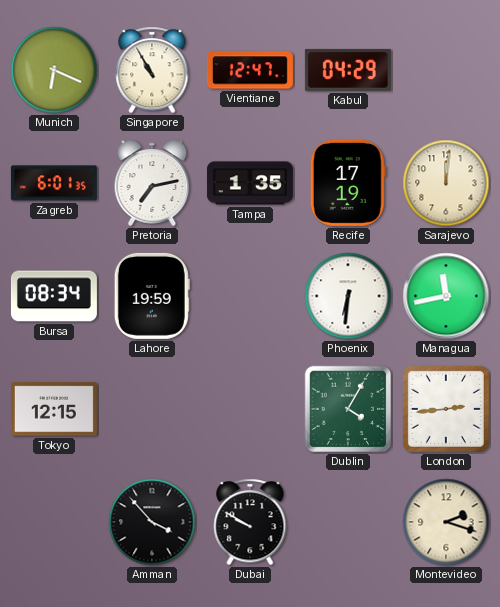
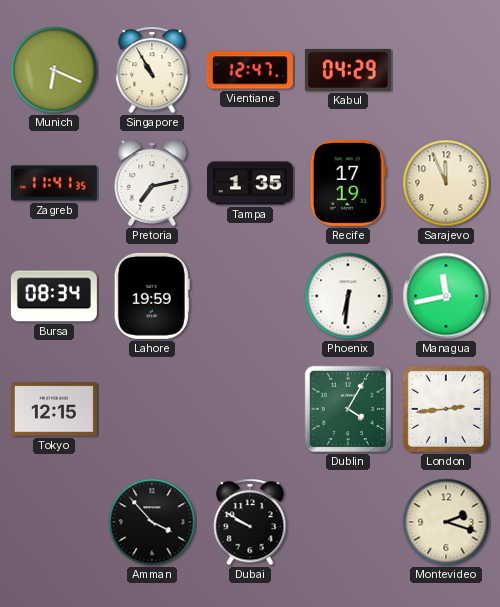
Zagreb: 6:01 -> 11:41 (54, 183)
Sarajevo: 12:01 -> 11:56 (446, 183)
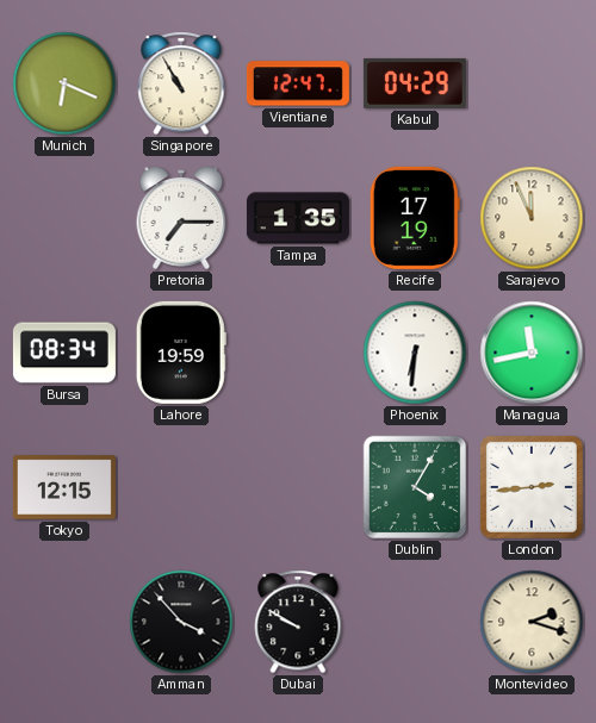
Zagreb: 11:41 -> none (54, 183)
Pretoria: 7:13 -> 7:15 (181, 218)
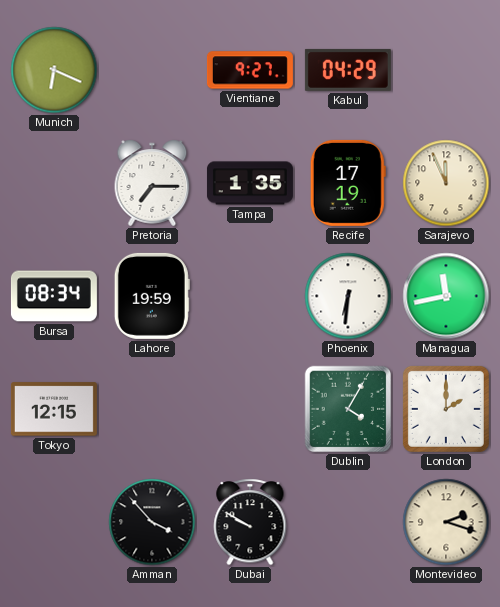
Singapore: 10:55 -> none (181, 83)
Vientiane: 12:47 -> 9:27 (250, 70)
London: 2:44 -> 2:00 (446, 409)
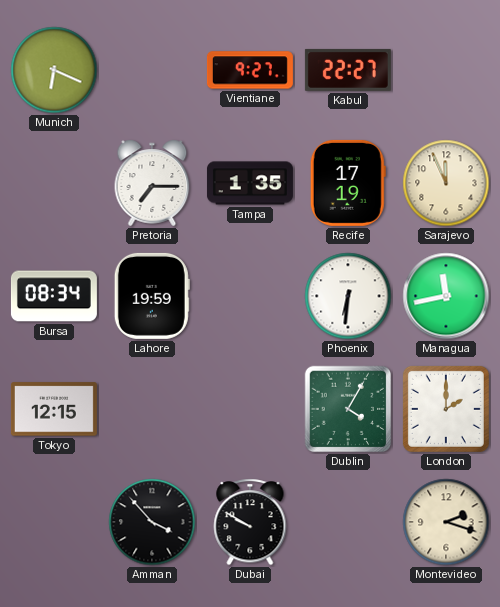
Kabul: 04:29 -> 22:27 (348, 70)
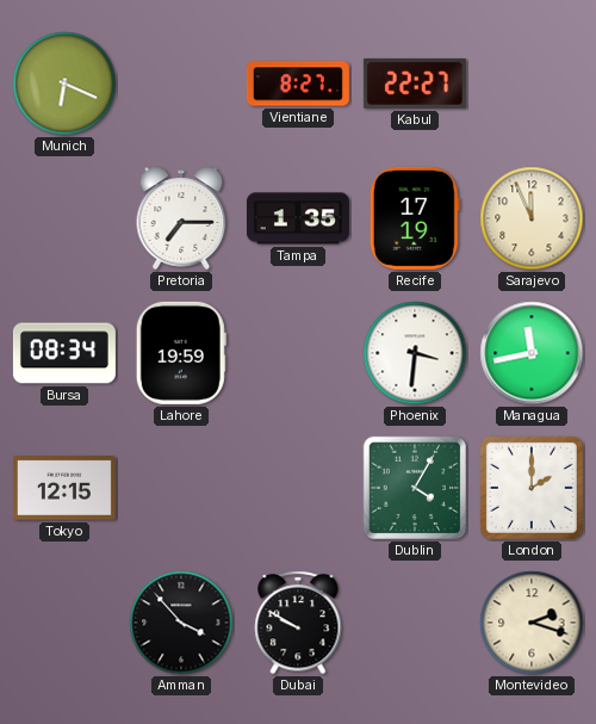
Vientiane: 9:27 -> 8:27 (298, 83)
Phoenix: 6:31 -> 3:31 (415, 353)
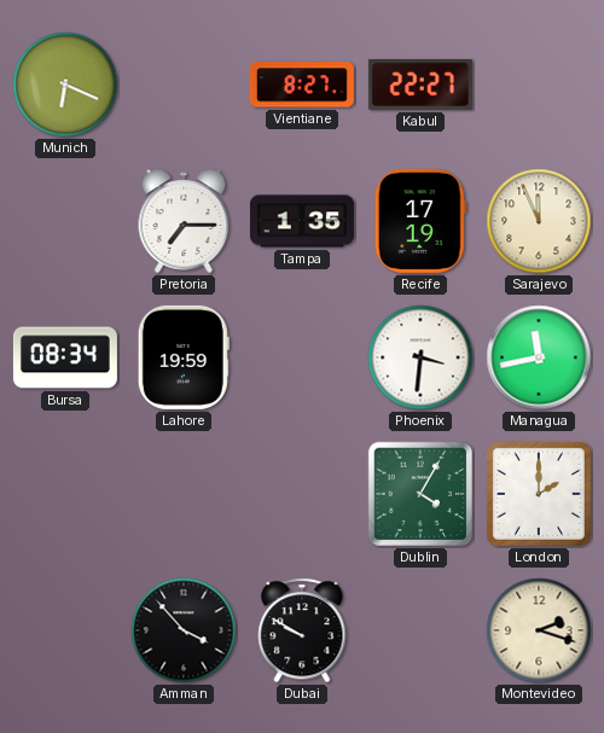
Tokyo: 12:15 -> none (64, 488)
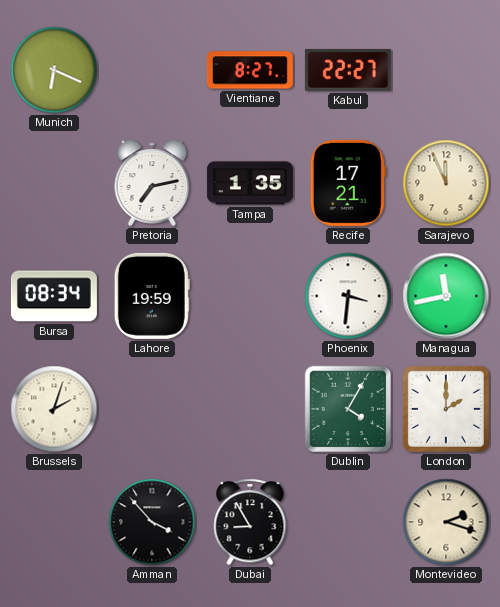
Pretoria: 7:15 -> 7:13 (152, 183)
Recife: 17:19 -> 17:21 (348, 183)
Brussels: none -> 2:03 (54, 409)
Dubai: 9:50 -> 8:55 (250, 522)
